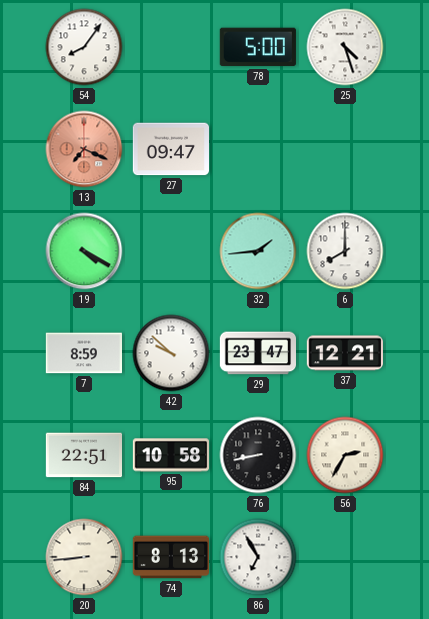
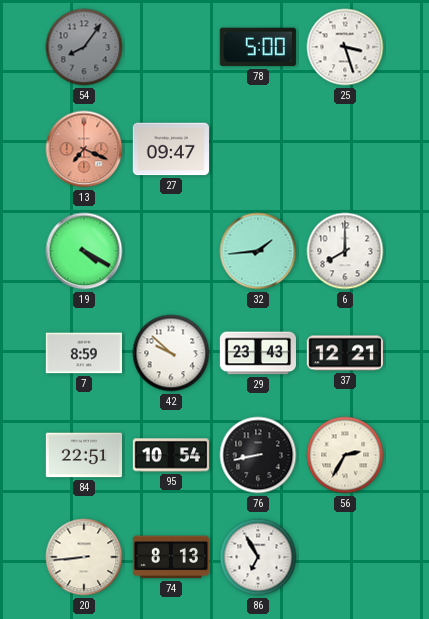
54 dial: white -> grey (84, 47)
25: 4:27 -> 3:27 (345, 47)
29: 23:47 -> 23:43 (257, 353)
95: 10:58 -> 10:54 (170, 455)
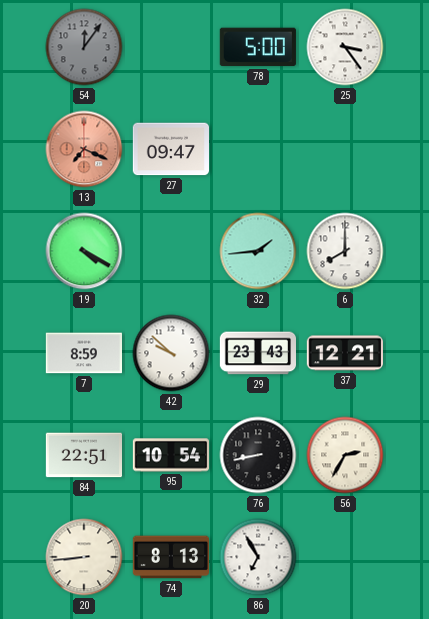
54: 8:06 -> 12:06 (84, 47)
25: 3:27 -> 3:24 (345, 47)
